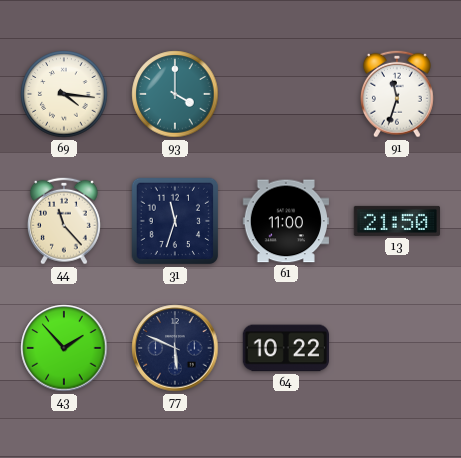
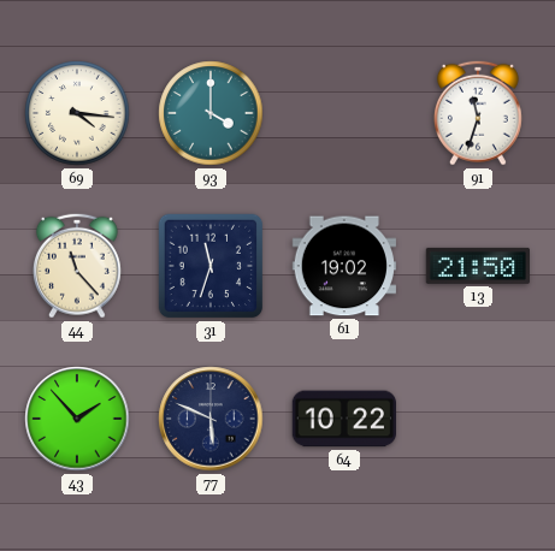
61: 11:00 -> 19:02 (343, 266)
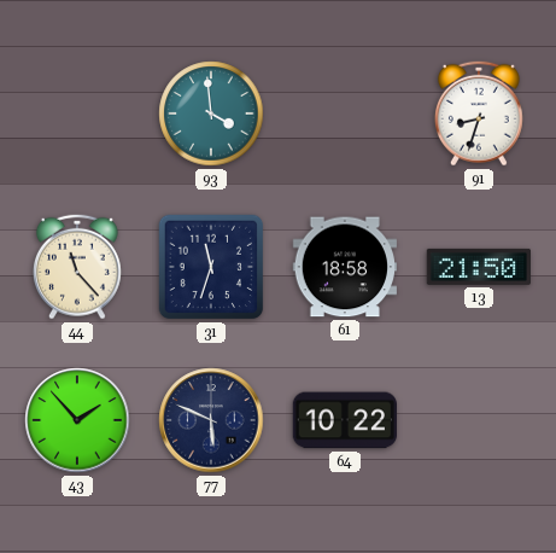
69: 4:16 -> none (77, 113)
93: 4:00 -> 3:59 (211, 113)
91: 11:33 -> 8:33 (479, 113)
61: 19:02 -> 18:58 (344, 267)
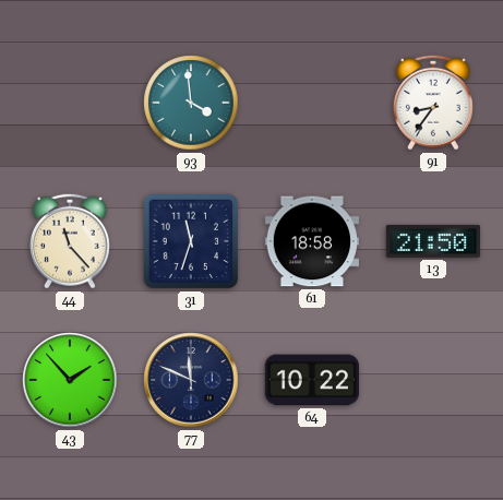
91: 8:33 -> 8:36 (433, 103)
77: 5:49 -> 11:49 (191, 380)
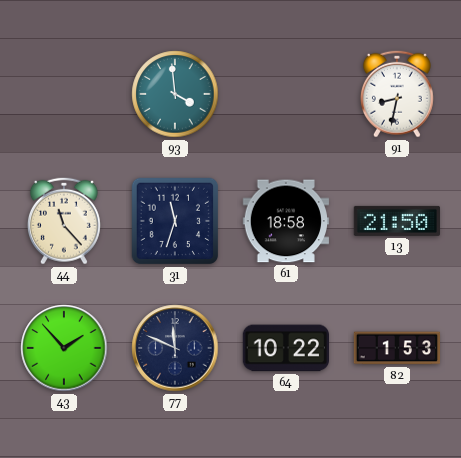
91: 8:36 -> 8:32 (397, 94)
82: none -> 1:53 (397, 348)
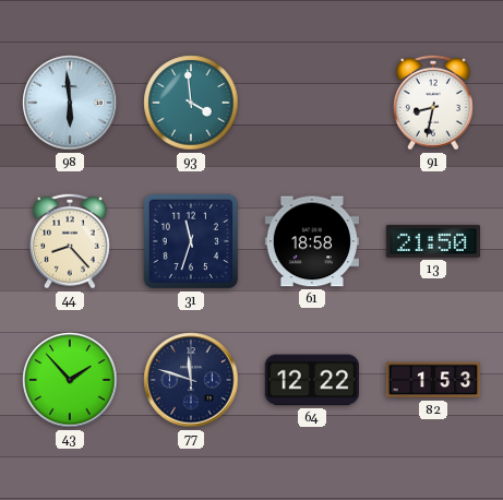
98: none -> 5:59 (70, 103)
44: 11:23 -> 8:23 (70, 241)
77: 11:49 -> 11:48 (191, 380)
64: 10:22 -> 12:22 (311, 380)
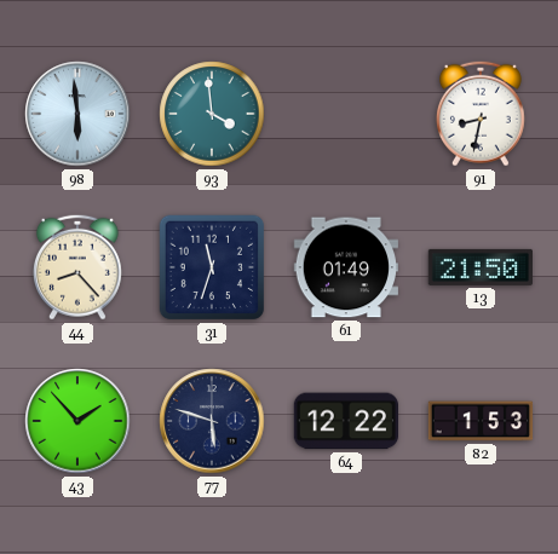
61: 18:58 -> 01:49 (345, 267)
77: 11:48 -> 5:48 (212, 421)
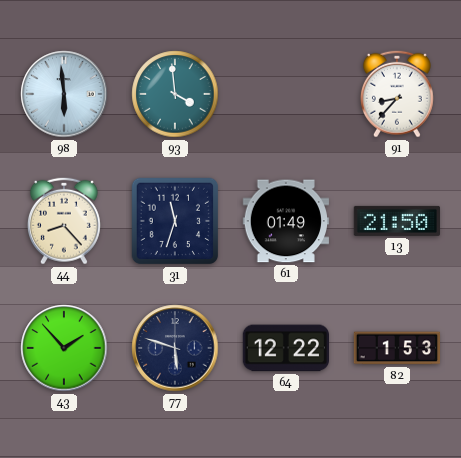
91: 8:32 -> 8:37 (397, 94)
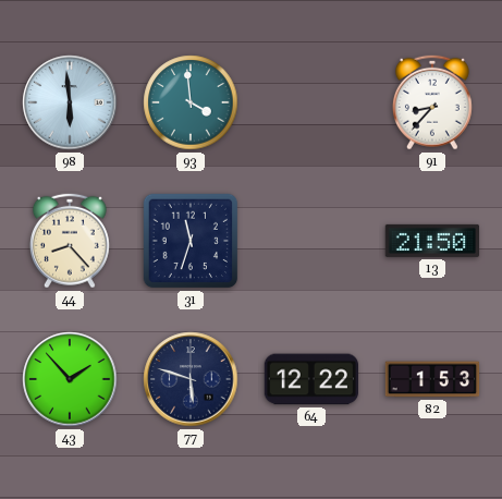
61: 01:49 -> none (285, 221)
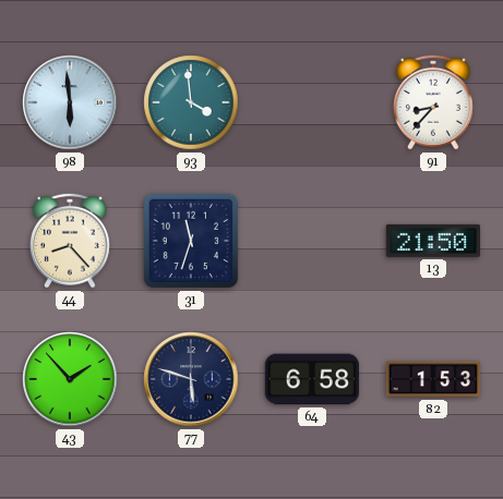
64: 12:22 -> 6:58 (311, 379)
